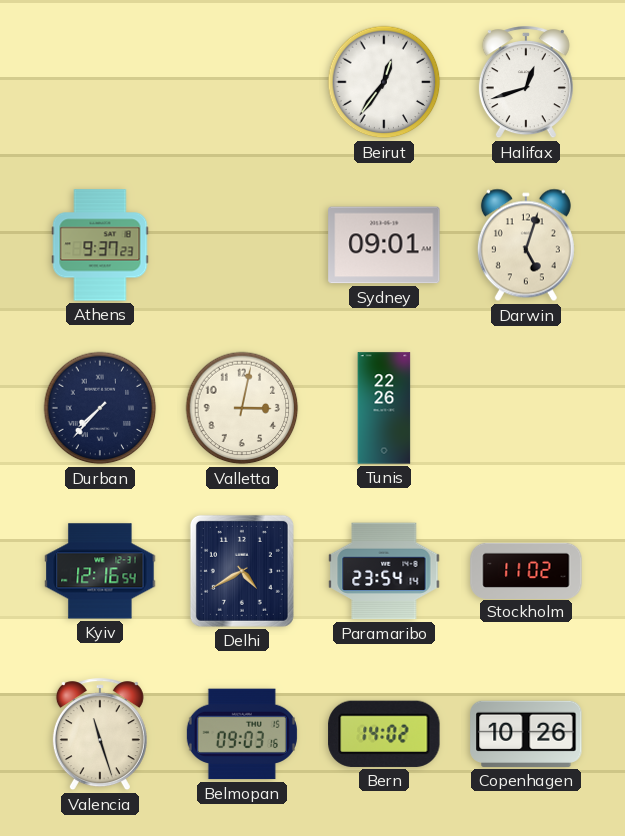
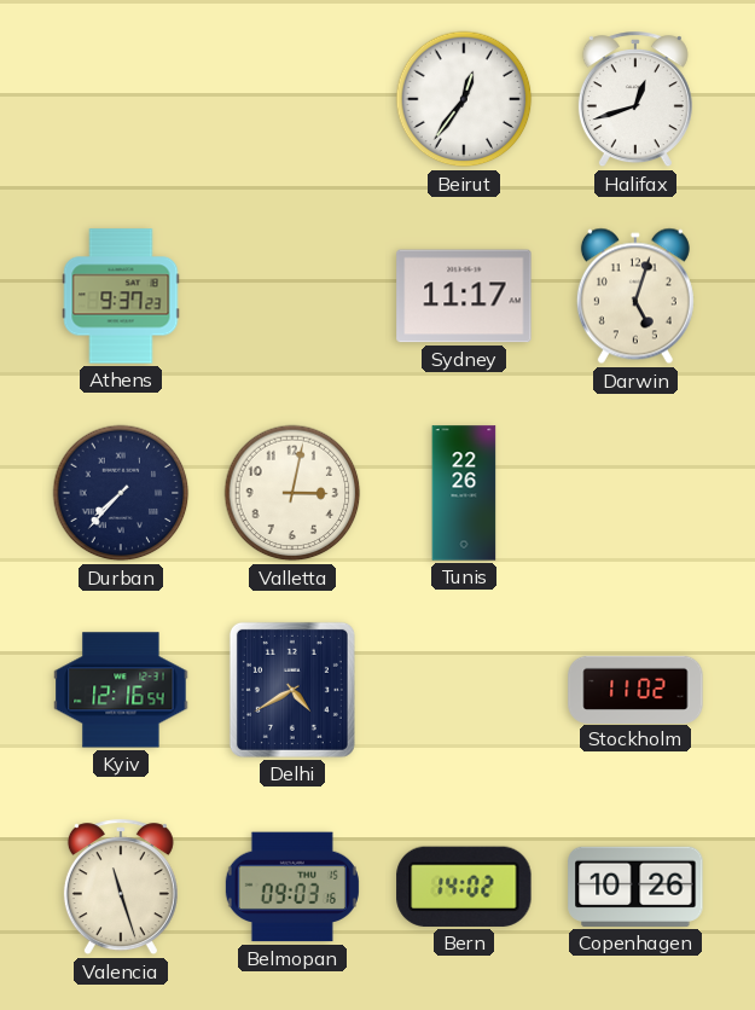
Sydney: 09:01 -> 11:17 (464, 296)
Paramaribo: 23:54 -> none (384, 571)
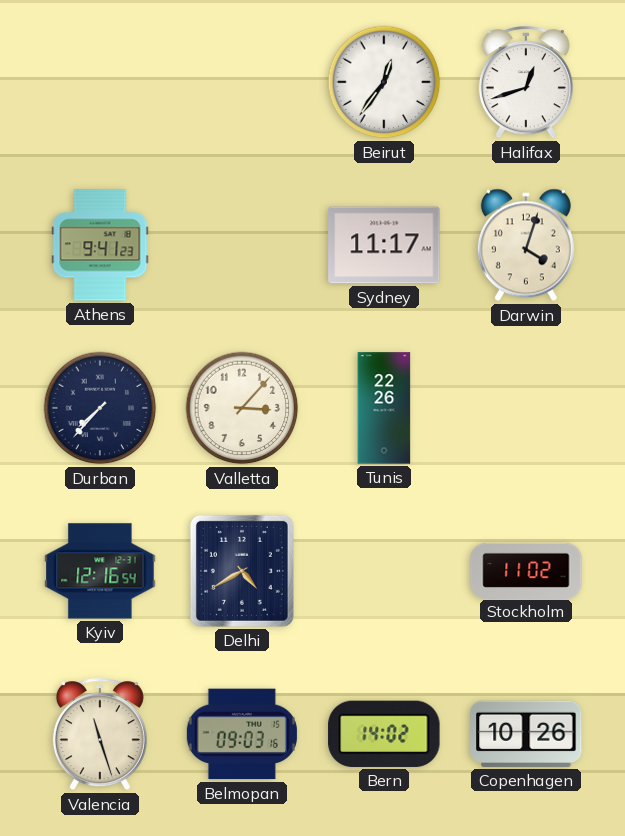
Athens: 9:37 -> 9:41 (100, 245)
Darwin: 5:03 -> 4:03 (526, 245)
Valletta: 3:02 -> 3:07 (242, 408)
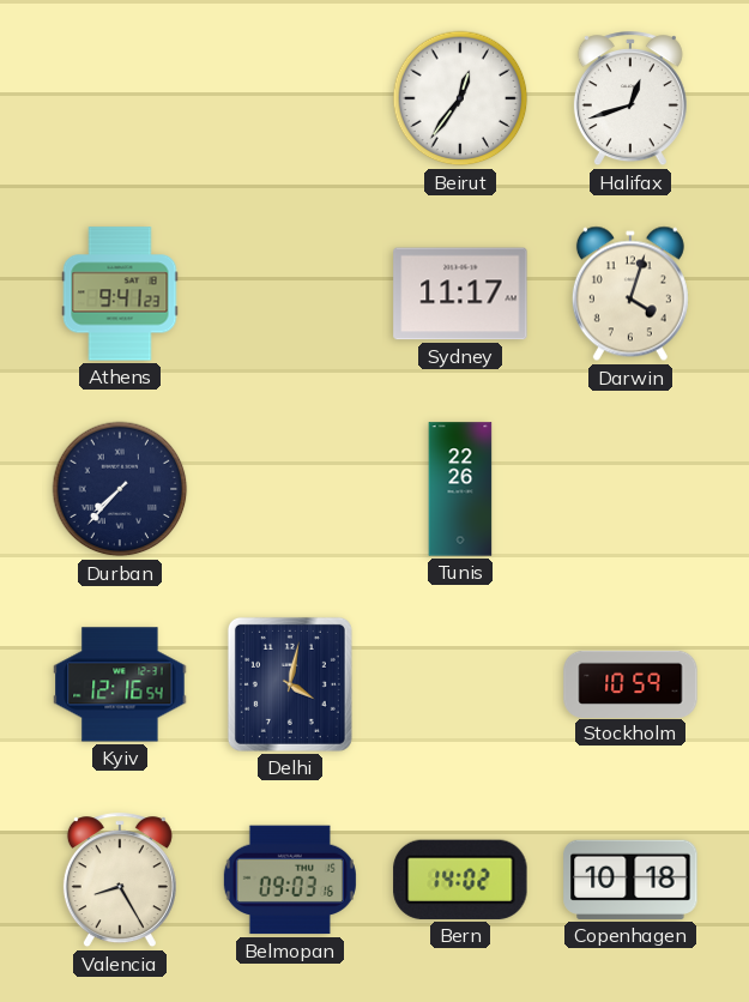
Valletta: 3:07 -> none (242, 408)
Delhi: 4:40 -> 4:02 (290, 684)
Stockholm: 11:02 -> 10:59 (630, 683)
Valencia: 11:27 -> 8:25 (120, 881)
Copenhagen: 10:26 -> 10:18 (630, 880)
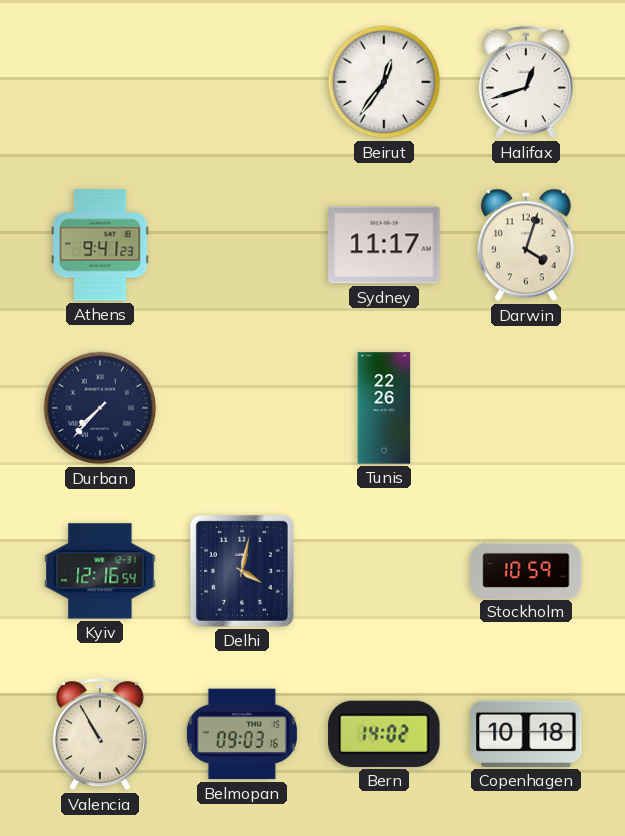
Valencia: 8:25 -> 10:55 (100, 735)
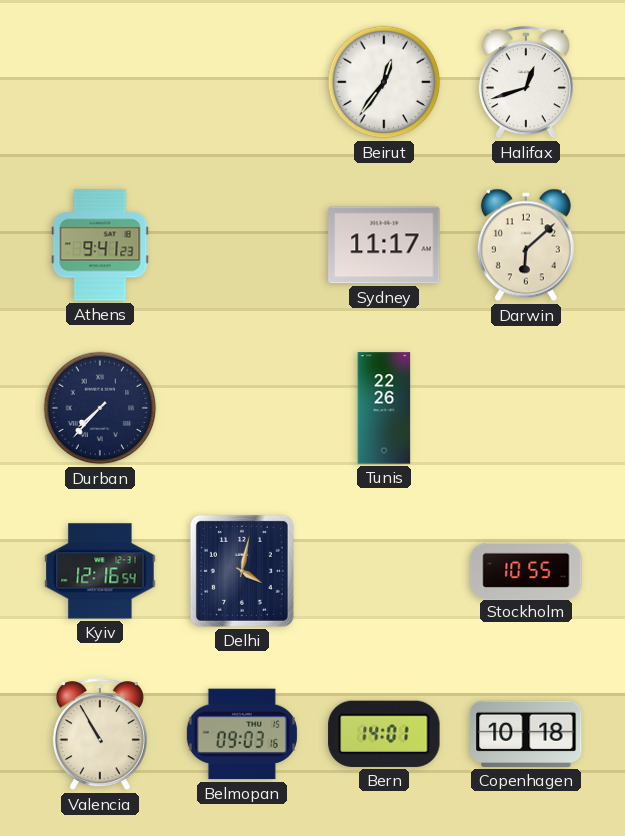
Darwin: 4:03 -> 6:08 (526, 245)
Stockholm: 10:59 -> 10:55 (526, 570)
Bern: 14:02 -> 14:01 (384, 734)
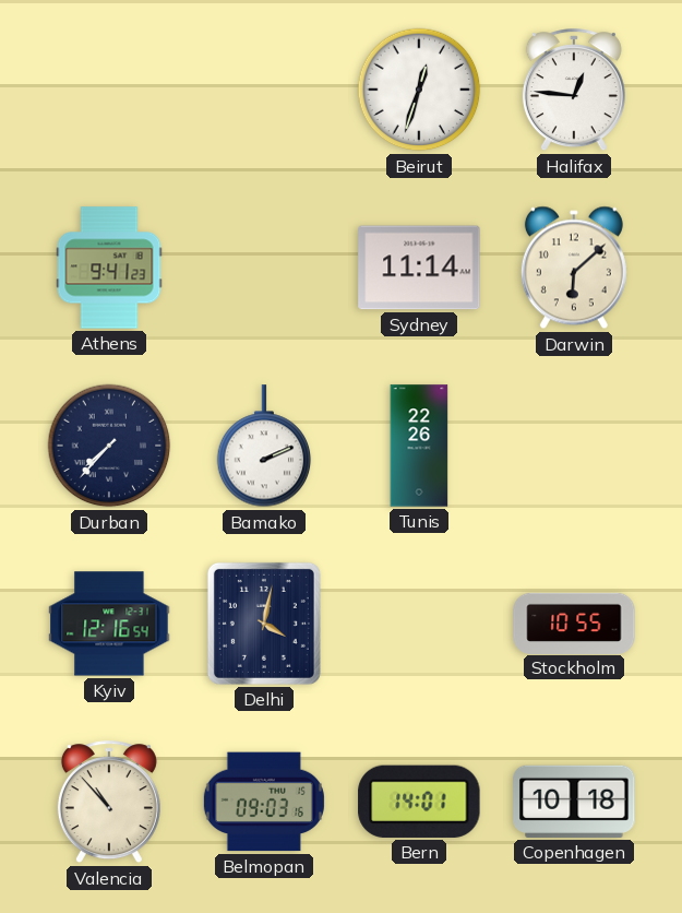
Beirut: 12:36 -> 12:33 (419, 90)
Halifax: 12:42 -> 12:46 (574, 91)
Sydney: 11:17 -> 11:14 (419, 268)
Bamako: none -> 2:11 (264, 447)
Valencia: 10:55 -> 10:53 (109, 803)
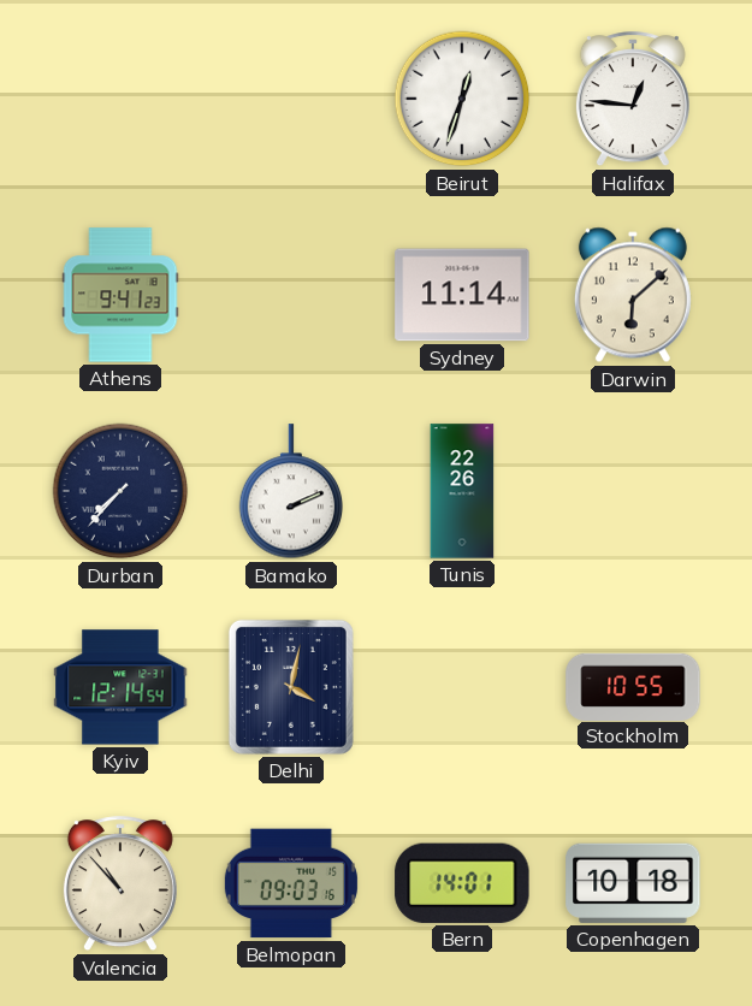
Kyiv: 12:16 -> 12:14 (120, 687)
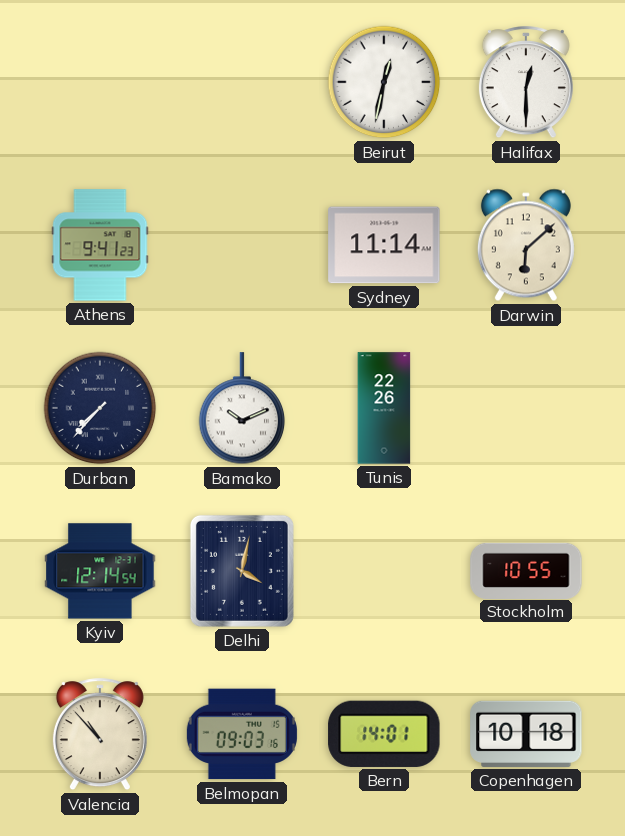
Beirut: 12:33 -> 12:32 (384, 82)
Halifax: 12:46 -> 12:30 (526, 83)
Bamako: 2:11 -> 10:11 (242, 409)
